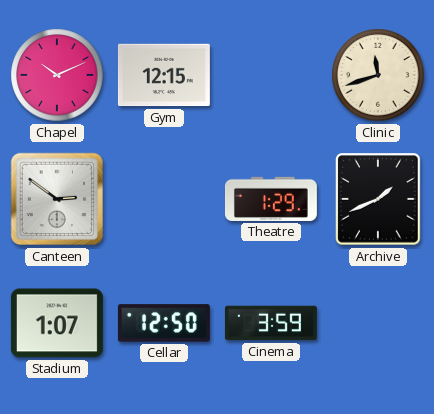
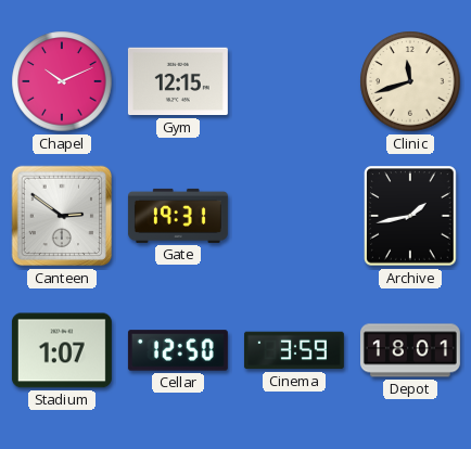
Gate: none -> 19:31 (178, 216)
Theatre: 1:29 -> none (271, 199)
Archive: 1:41 -> 1:43 (410, 216)
Depot: none -> 18:01 (410, 350)
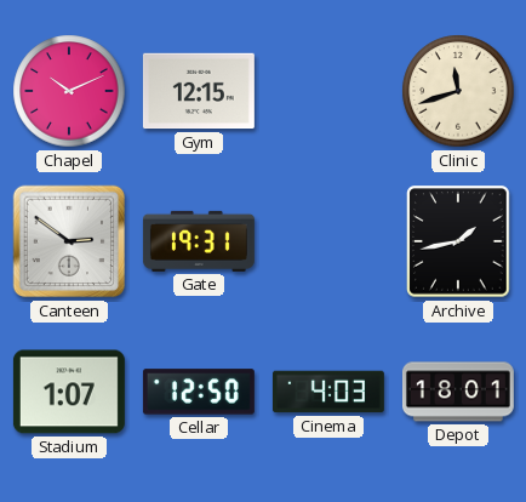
Cinema: 3:59 -> 4:03 (328, 392)
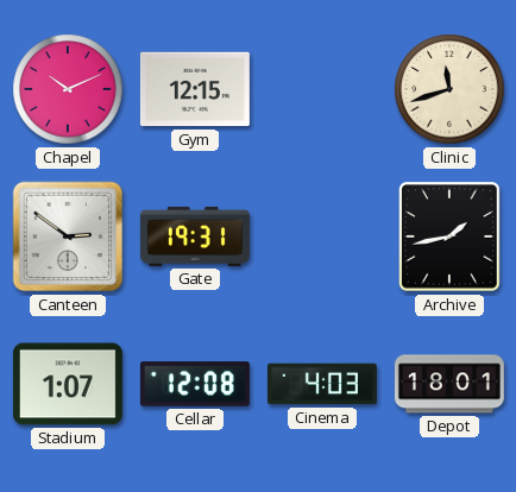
Cellar: 12:50 -> 12:08 (195, 384)
